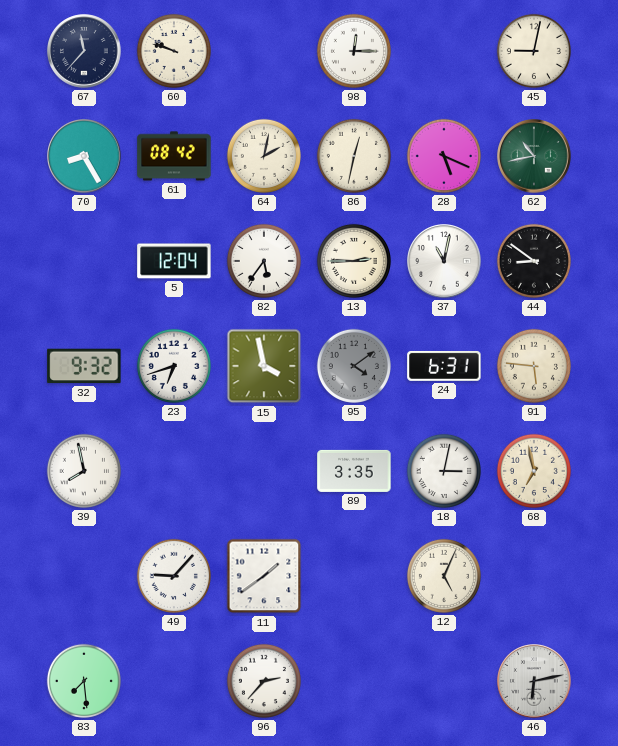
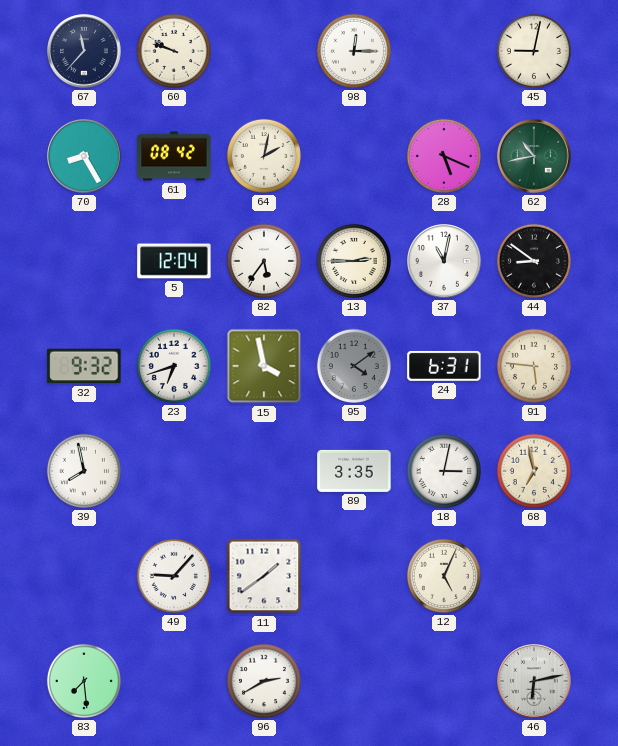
86: 12:32 -> none (354, 156)
96: 2:37 -> 2:40 (264, 681)
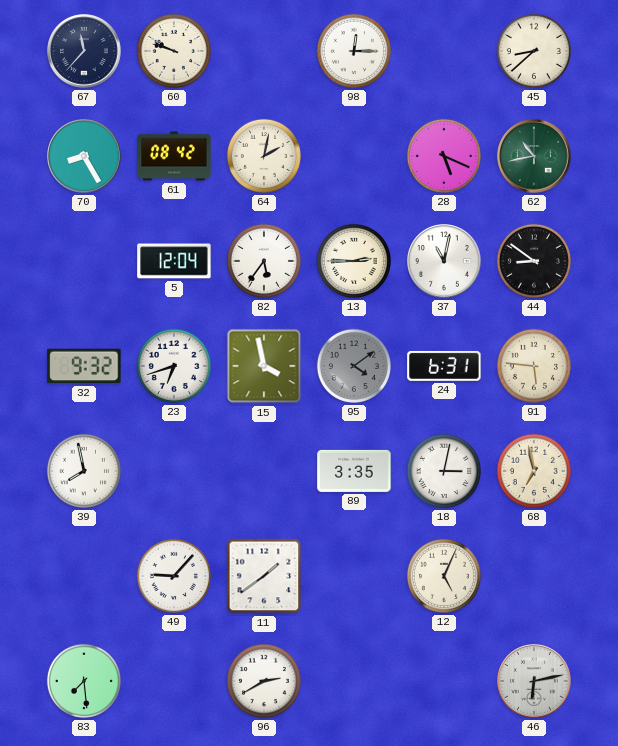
45: 9:02 -> 8:38 (534, 51)
